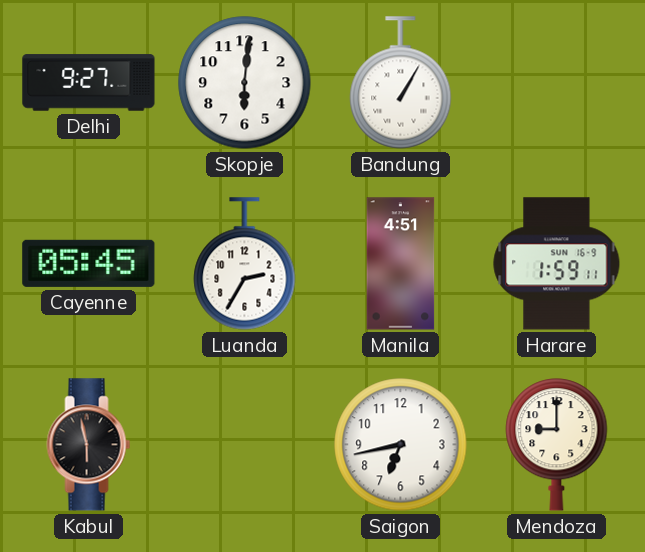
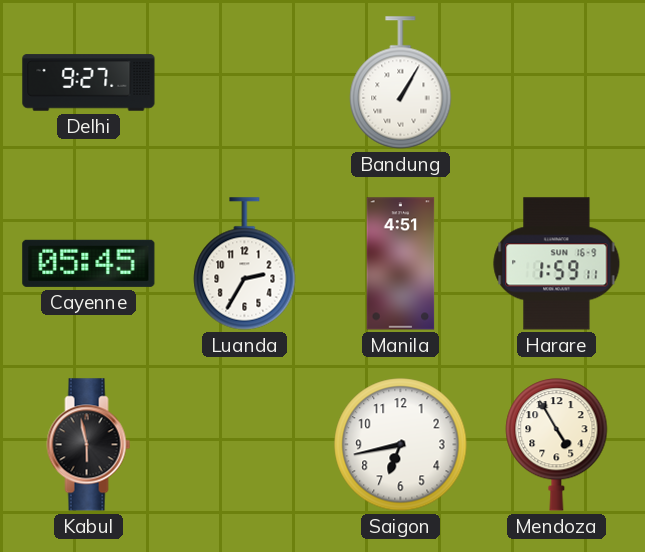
Skopje: 6:01 -> none (245, 83)
Mendoza: 9:00 -> 4:55 (557, 445)
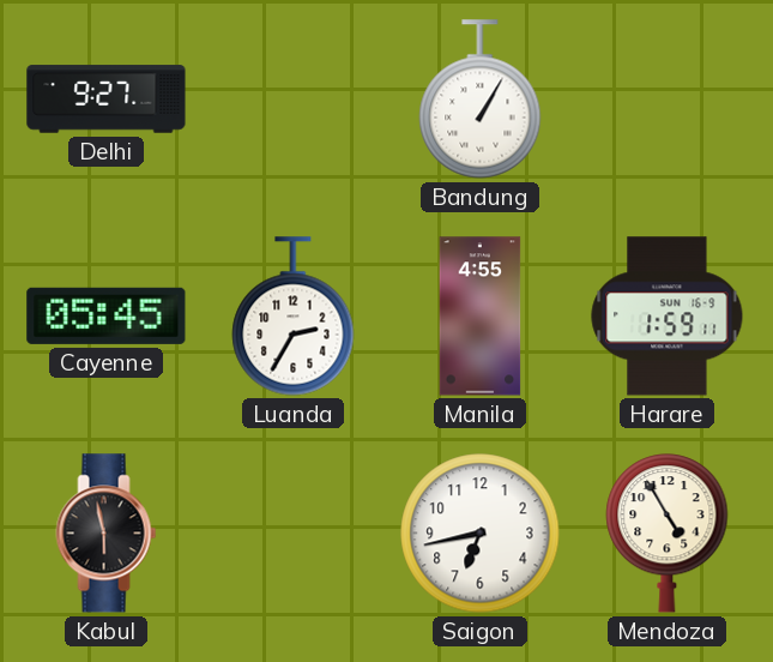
Manila: 4:51 -> 4:55 (481, 317)
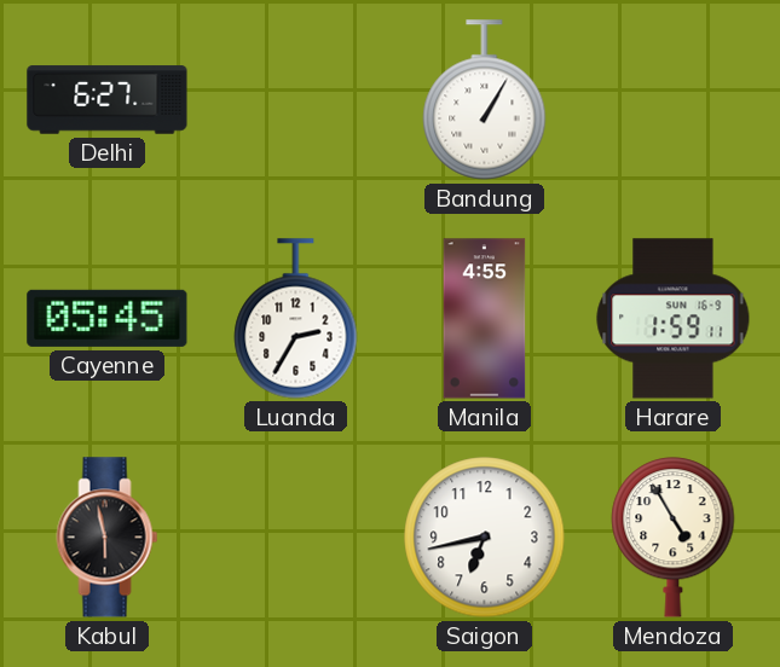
Delhi: 9:27 -> 6:27 (108, 100)
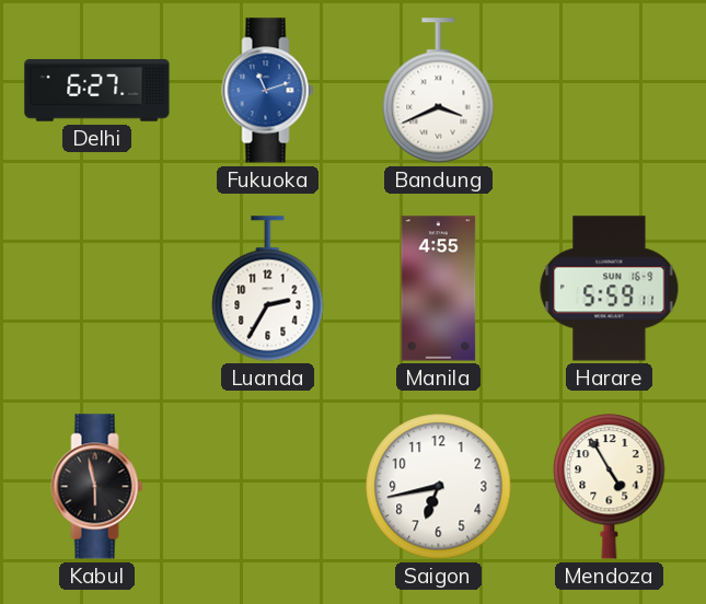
Fukuoka: none -> 11:12 (268, 91)
Bandung: 1:05 -> 3:41 (439, 91)
Cayenne: 05:45 -> none (108, 318)
Harare: 1:59 -> 5:59 (610, 289)
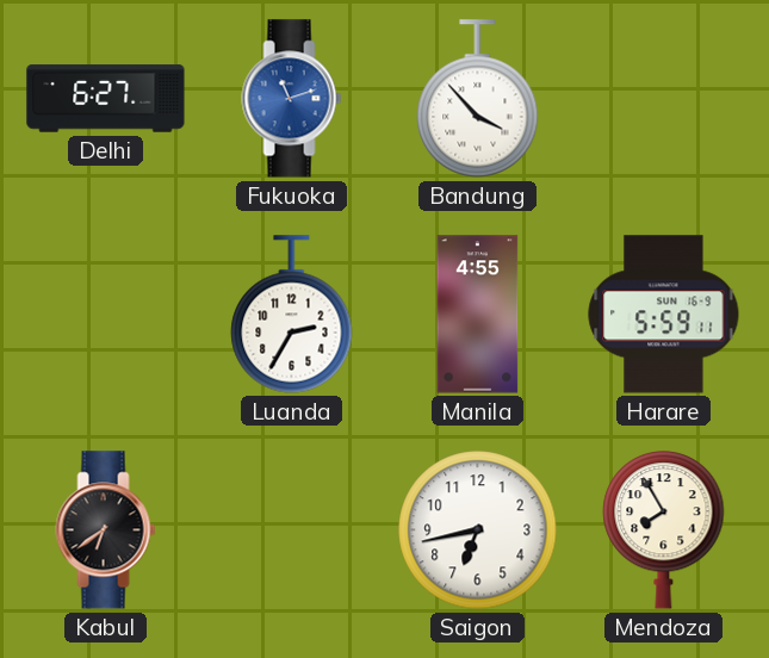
Bandung: 3:41 -> 3:53 (478, 99)
Kabul: 5:58 -> 6:39 (106, 530)
Mendoza: 4:55 -> 7:55 (664, 530)
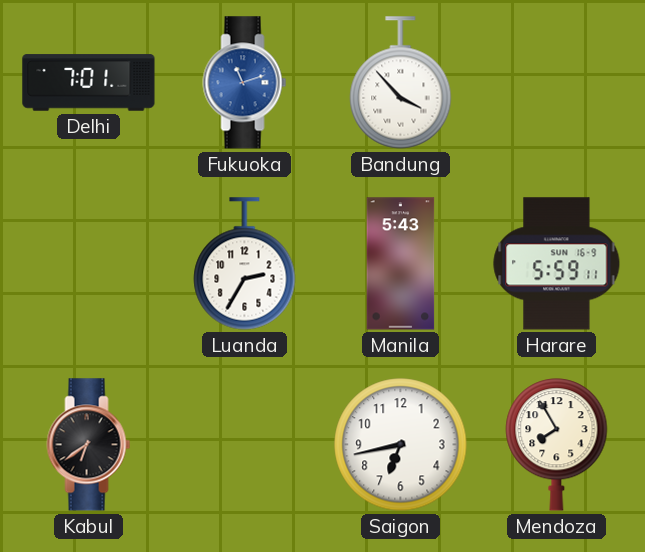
Delhi: 6:27 -> 7:01 (89, 83)
Manila: 4:55 -> 5:43 (401, 264)
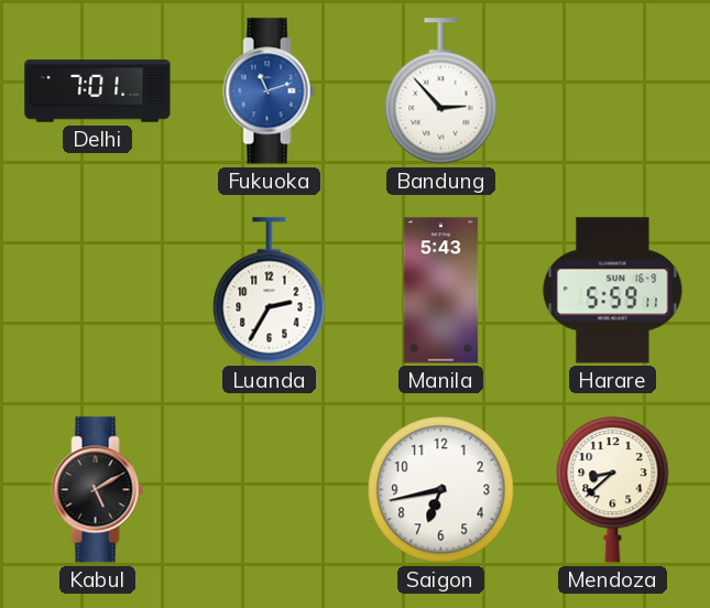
Bandung: 3:53 -> 2:53 (441, 91)
Kabul: 6:39 -> 5:10 (98, 490)
Mendoza: 7:55 -> 8:38 (613, 490)
